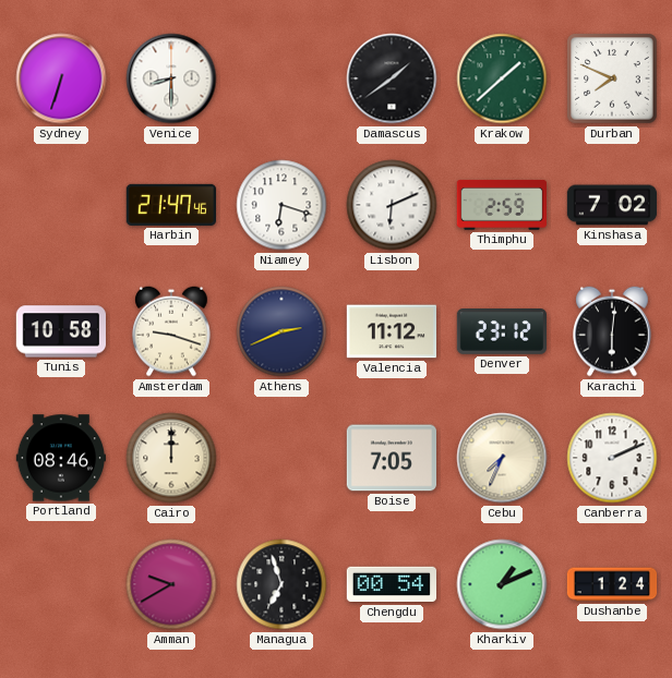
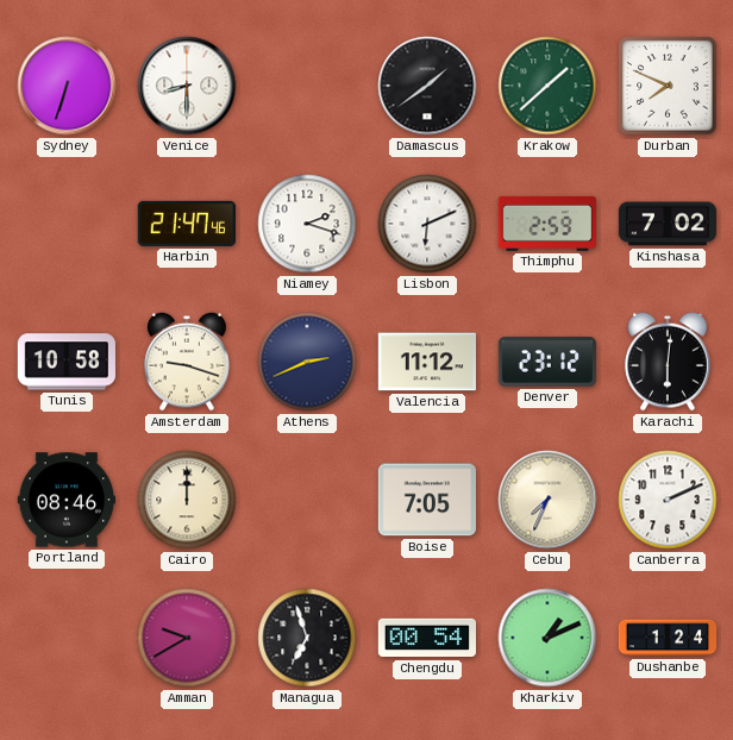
Niamey: 6:18 -> 2:18 (307, 224)
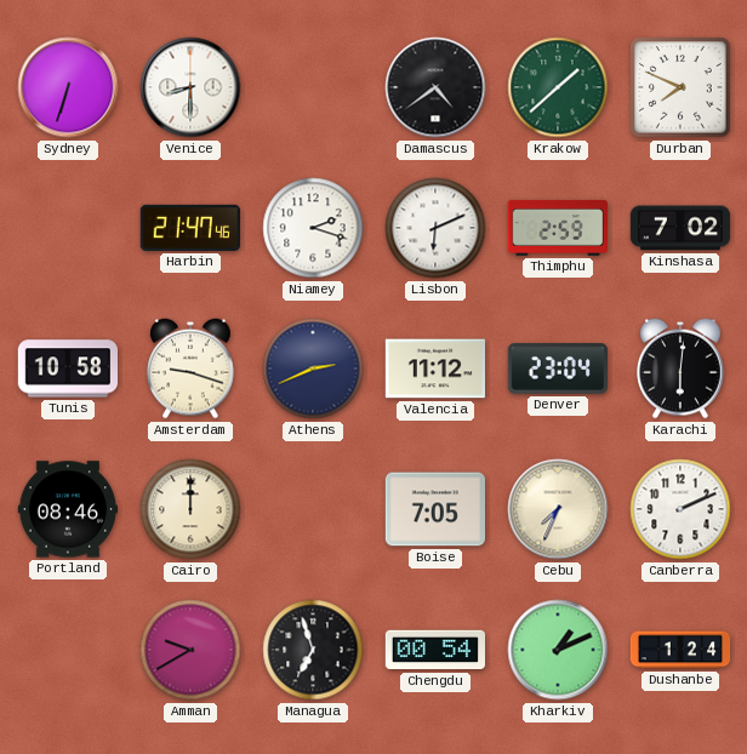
Damascus: 1:39 -> 4:39 (435, 87)
Denver: 23:12 -> 23:04 (557, 369)
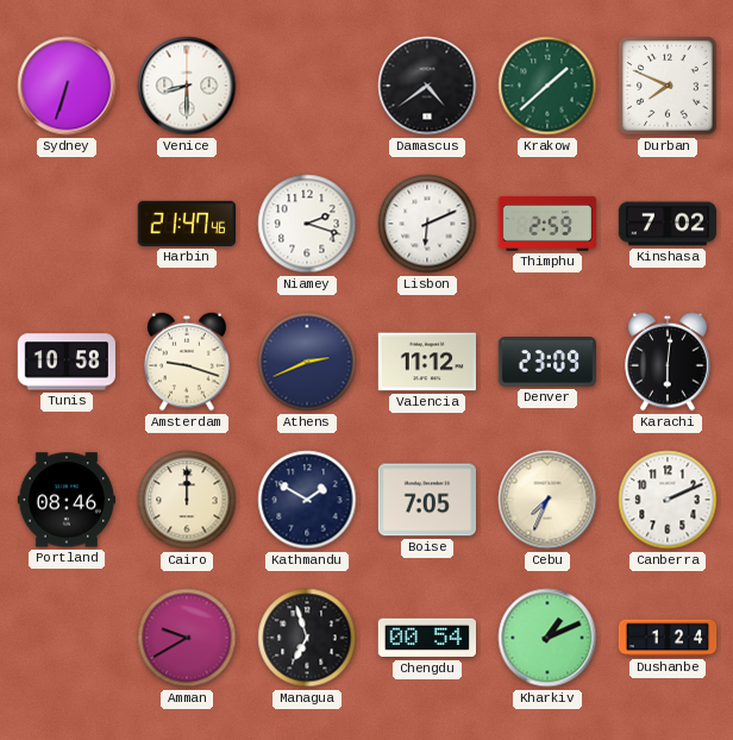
Denver: 23:04 -> 23:09 (546, 362)
Kathmandu: none -> 1:50 (307, 500)
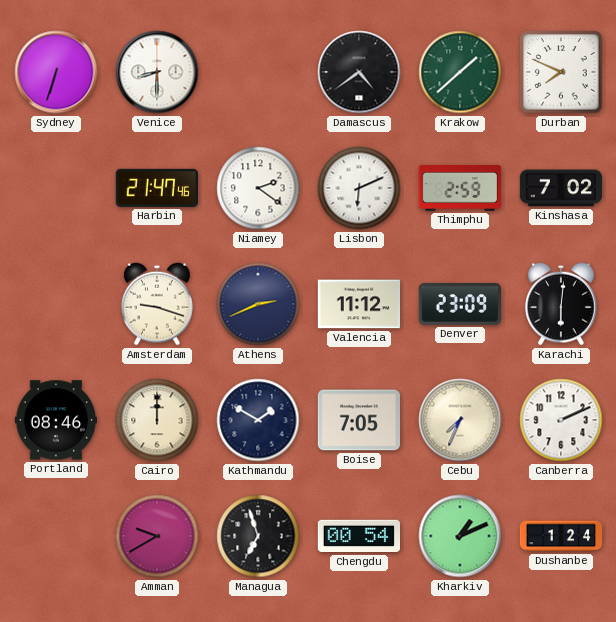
Niamey: 2:18 -> 2:21 (258, 188)
Tunis: 10:58 -> none (65, 362)
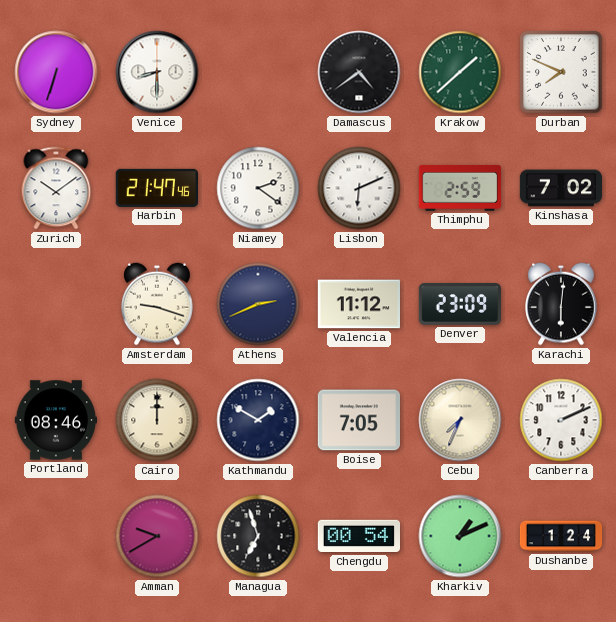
Zurich: none -> 10:09 (56, 188)
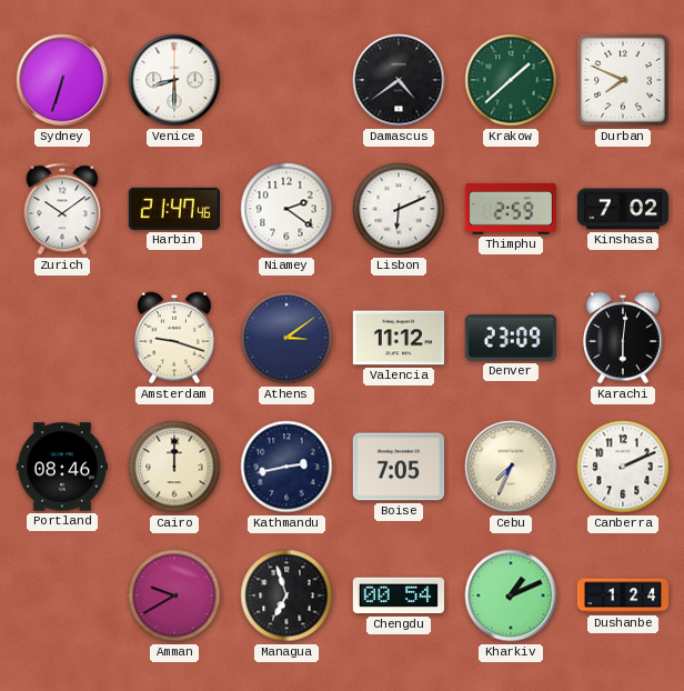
Athens: 2:41 -> 3:09 (286, 338)
Kathmandu: 1:50 -> 2:43 (286, 467)
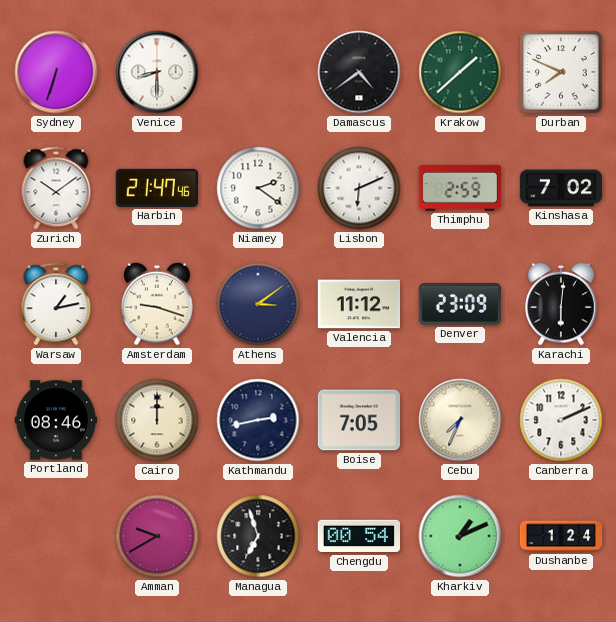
Warsaw: none -> 1:13 (56, 304)
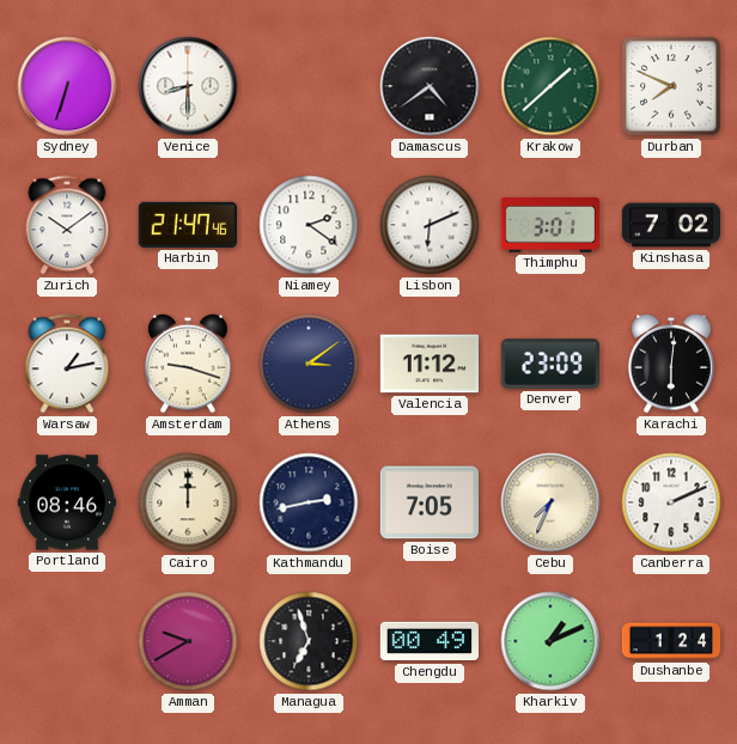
Thimphu: 2:59 -> 3:01 (549, 225)
Chengdu: 00:54 -> 00:49 (428, 641)
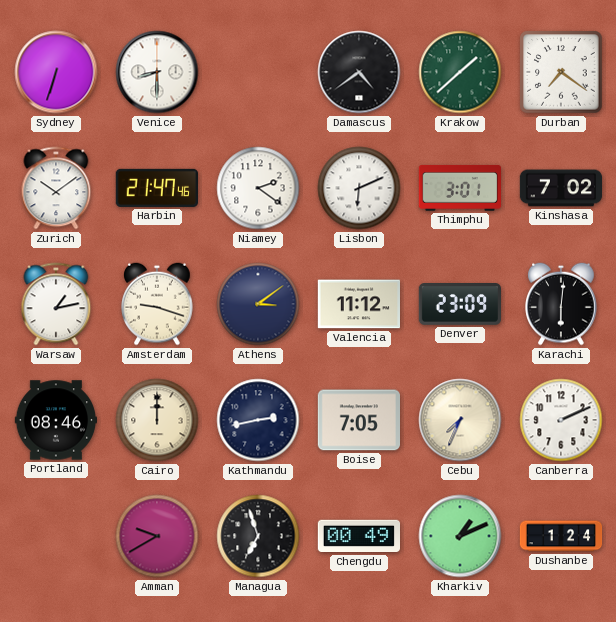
Durban: 7:49 -> 7:21 (561, 72)
